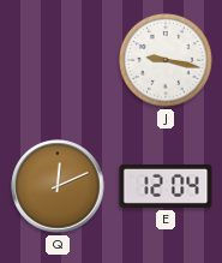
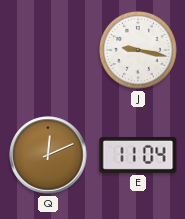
E: 12:04 -> 11:04 (138, 155)
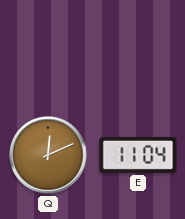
J: 9:17 -> none (139, 51)
